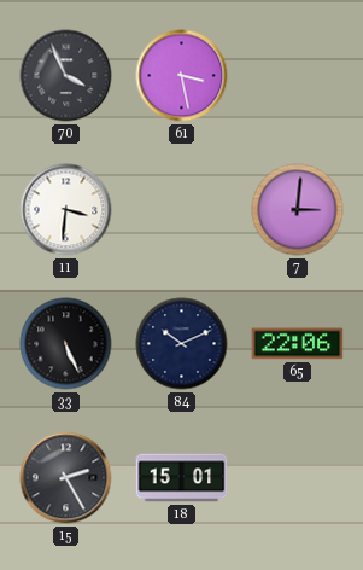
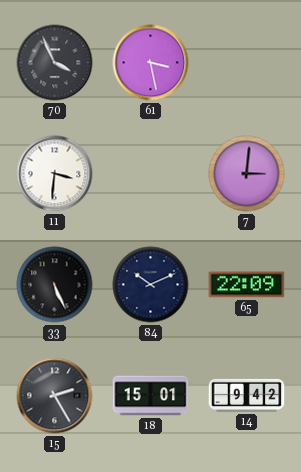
65: 22:06 -> 22:09 (247, 285)
14: none -> 9:42 (247, 395)
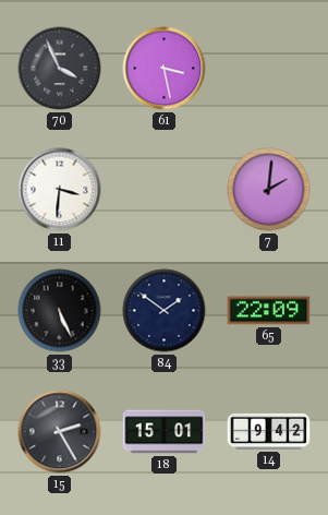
7: 3:01 -> 2:01 (269, 190)
84: 10:11 -> 1:51 (165, 311)
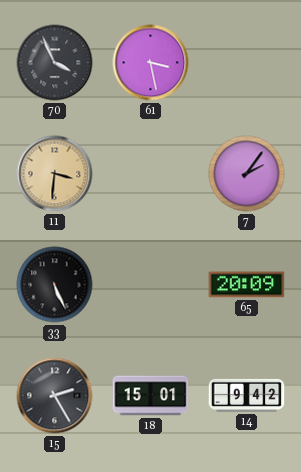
11 dial: white -> champagne (55, 174)
7: 2:01 -> 2:06 (247, 174)
84: 1:51 -> none (165, 311)
65: 22:09 -> 20:09 (247, 285)
